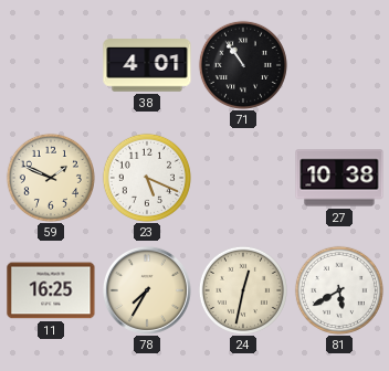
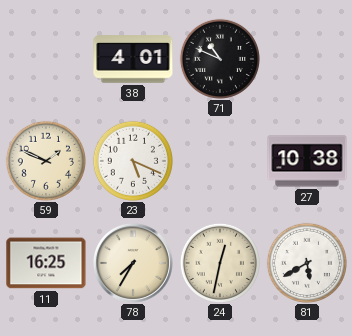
71: 10:54 -> 10:49 (220, 59)
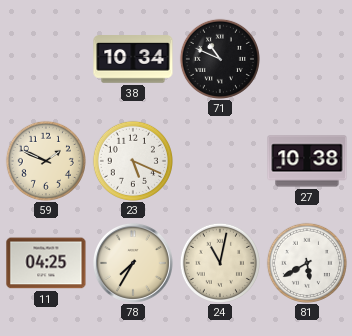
38: 4:01 -> 10:34 (133, 59)
11: 16:25 -> 04:25 (46, 263)
24: 12:32 -> 11:02 (220, 263)
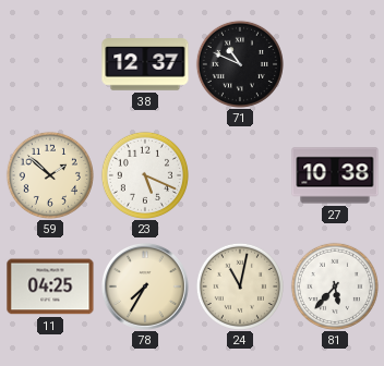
38: 10:34 -> 12:37 (145, 64)
59: 1:49 -> 1:52 (50, 175)
81: 5:40 -> 5:37 (335, 286)
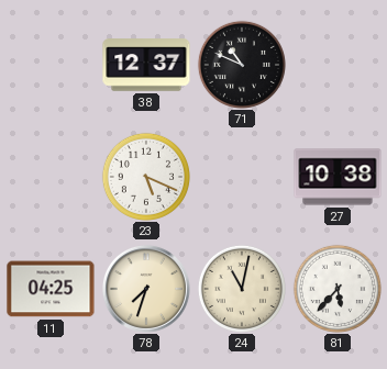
59: 1:52 -> none (50, 175)
78: 7:35 -> 7:33 (146, 289)
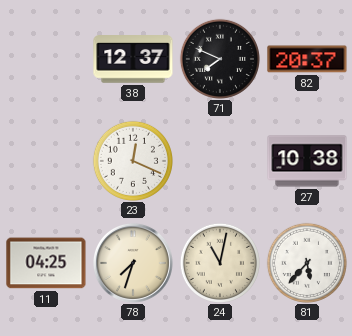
71: 10:49 -> 7:49 (220, 59)
82: none -> 20:37 (307, 59)
23: 5:19 -> 12:19 (133, 161)
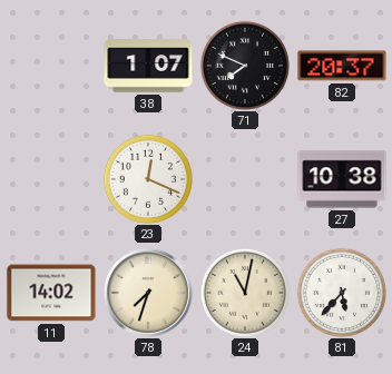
38: 12:37 -> 1:07 (148, 66)
11: 04:25 -> 14:02 (51, 293)
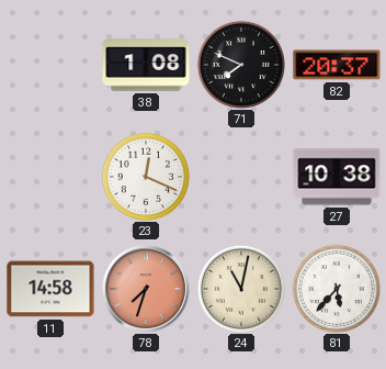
38: 1:07 -> 1:08 (146, 65)
11: 14:02 -> 14:58 (50, 289)
78 dial: cream -> salmon (146, 289)
